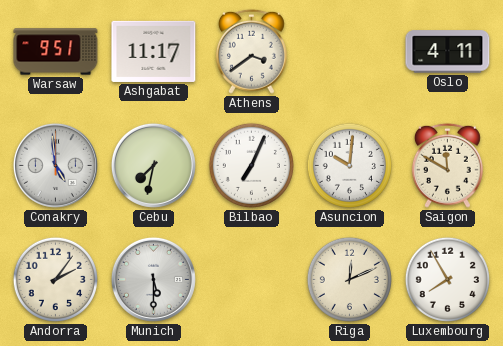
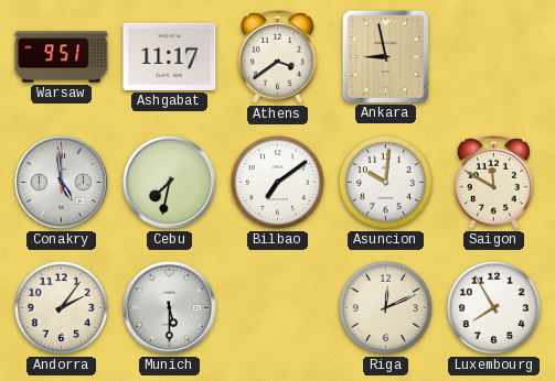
Ankara: none -> 8:58 (385, 56)
Oslo: 4:11 -> none (448, 52)
Bilbao: 7:04 -> 7:09 (277, 182)
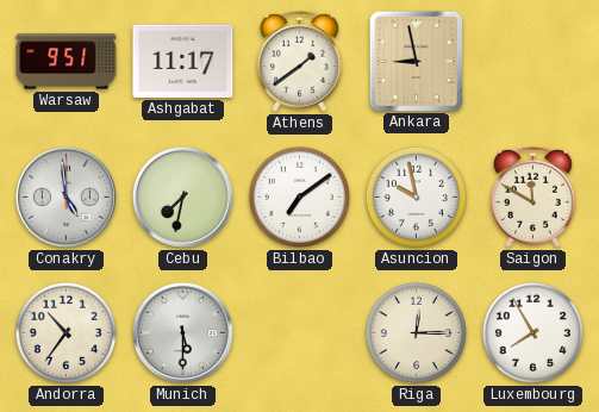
Athens: 3:39 -> 1:39 (299, 61)
Asuncion: 10:01 -> 9:58 (416, 196)
Andorra: 2:06 -> 10:36 (65, 332)
Riga: 12:11 -> 12:15 (416, 332)
